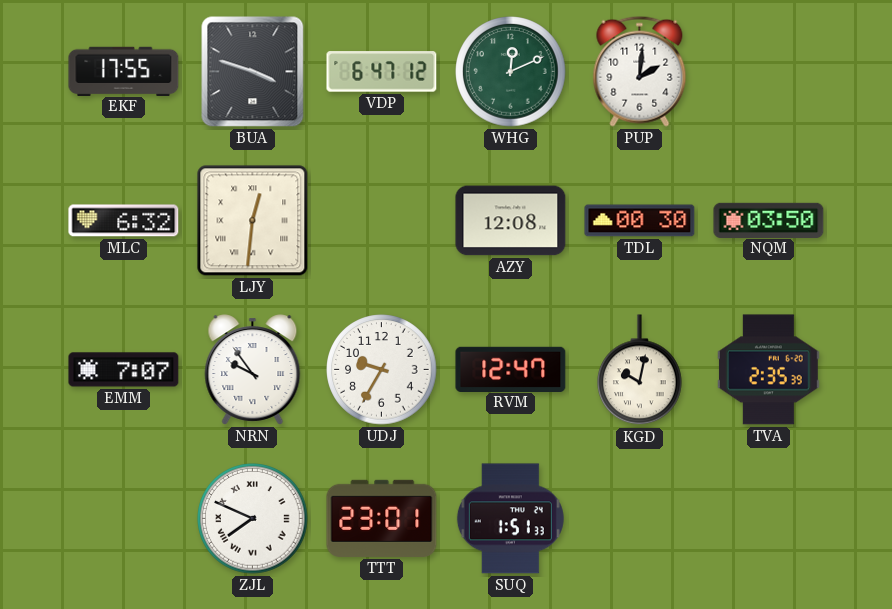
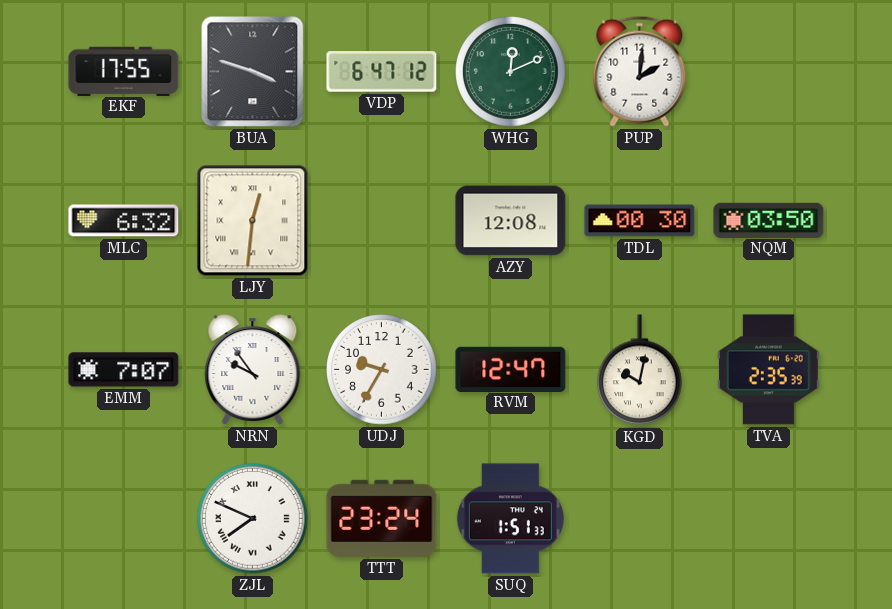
TTT: 23:01 -> 23:24 (382, 518)
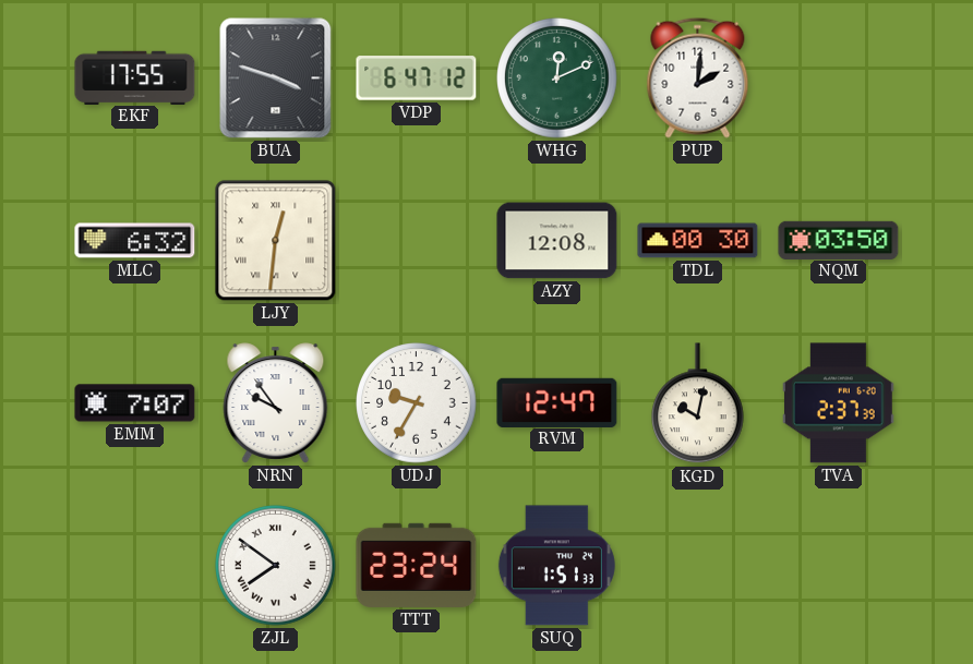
TVA: 2:35 -> 2:37 (839, 403)
ZJL: 7:49 -> 7:51 (276, 566)
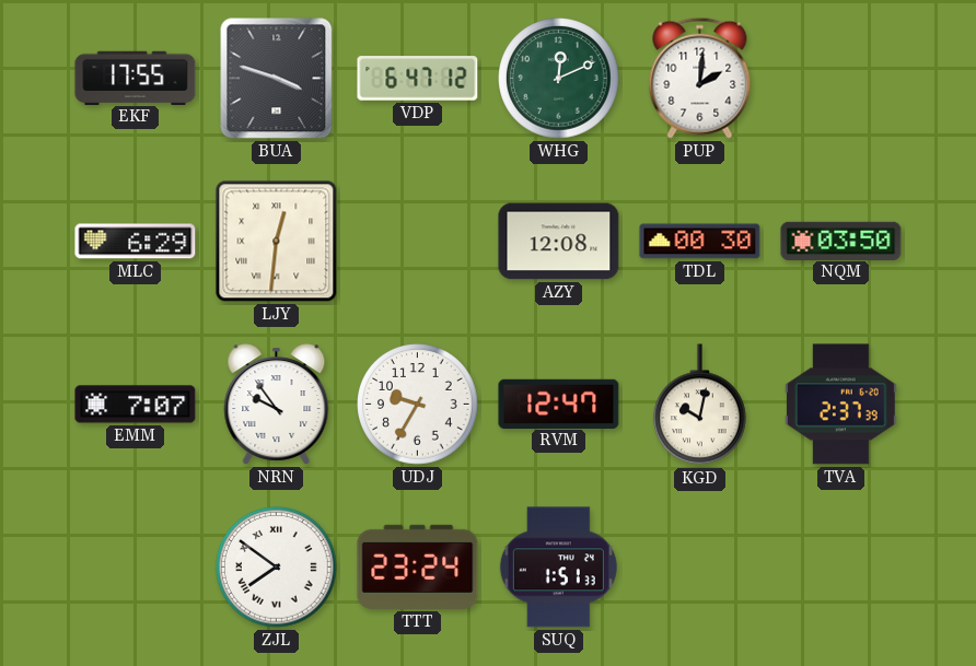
MLC: 6:32 -> 6:29 (136, 242)
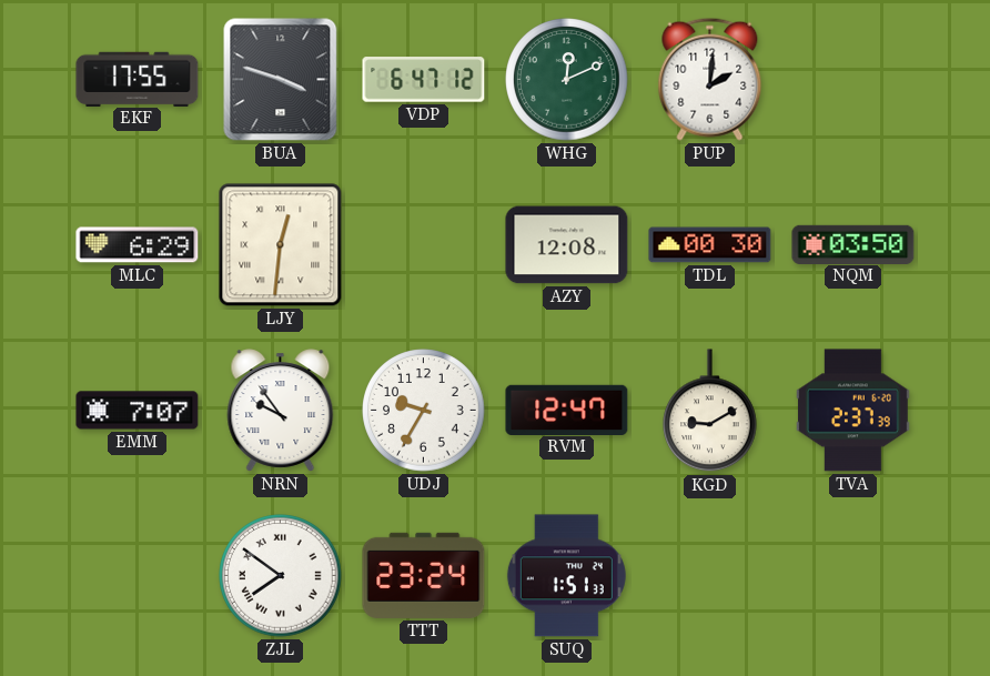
KGD: 10:02 -> 9:10 (710, 411)
